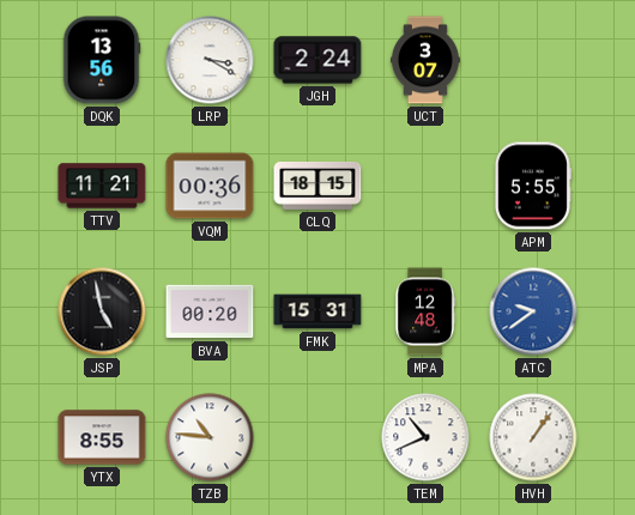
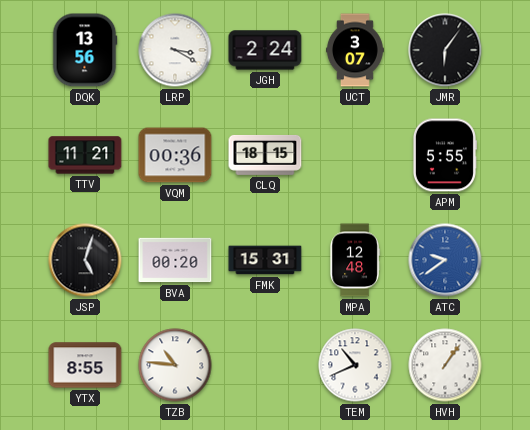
JMR: none -> 6:06 (445, 50)
JSP: 4:58 -> 5:03 (85, 260)
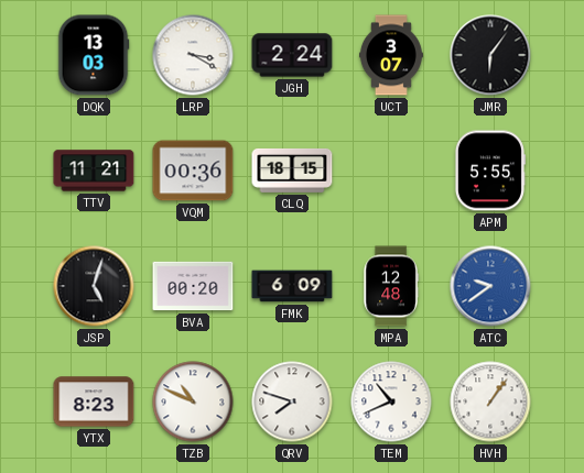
DQK: 13:56 -> 13:03 (94, 55)
FMK: 15:31 -> 6:09 (292, 286)
YTX: 8:55 -> 8:23 (94, 402)
TZB: 10:46 -> 10:49 (193, 402)
QRV: none -> 7:48 (292, 402)
